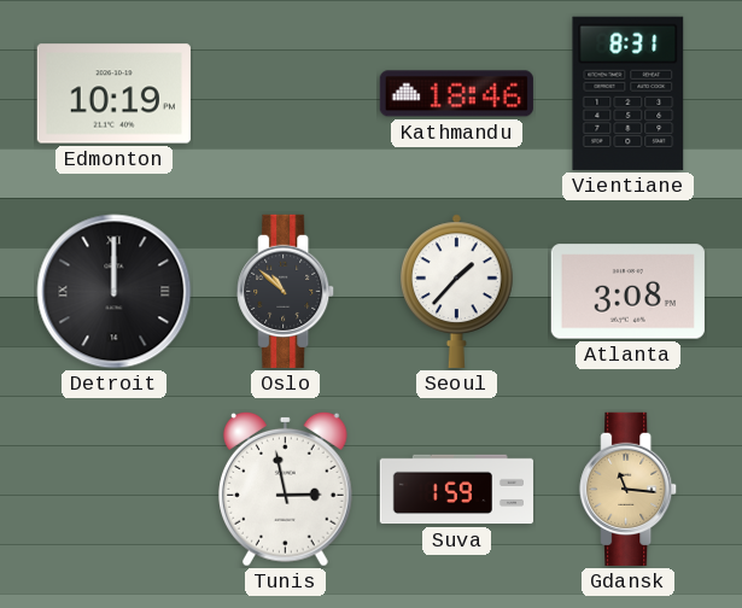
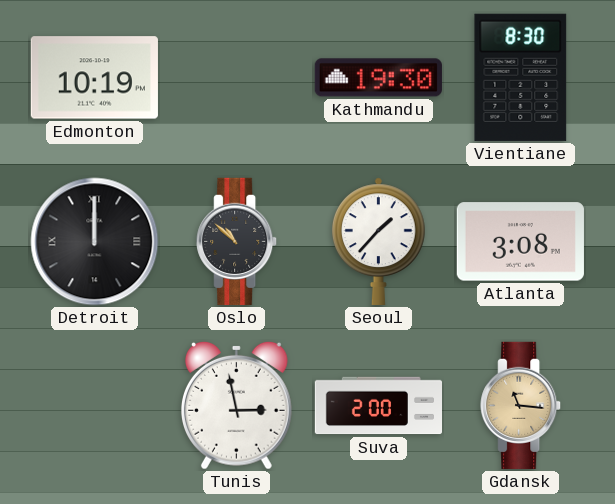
Kathmandu: 18:46 -> 19:30 (378, 78)
Vientiane: 8:31 -> 8:30 (521, 77)
Suva: 1:59 -> 2:00 (378, 406)
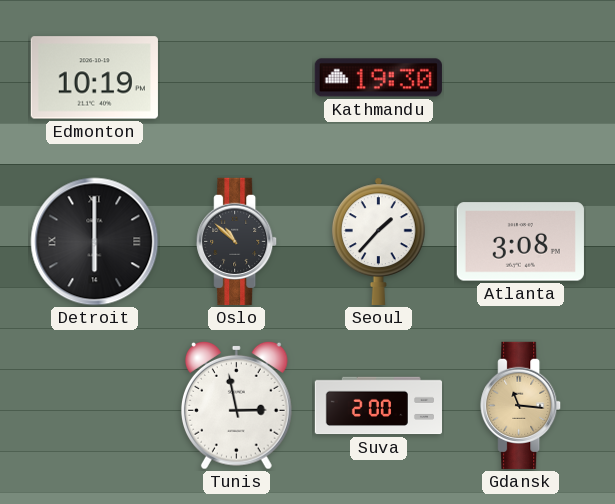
Vientiane: 8:30 -> none (521, 77)
Detroit: 12:00 -> 6:00 (95, 242)
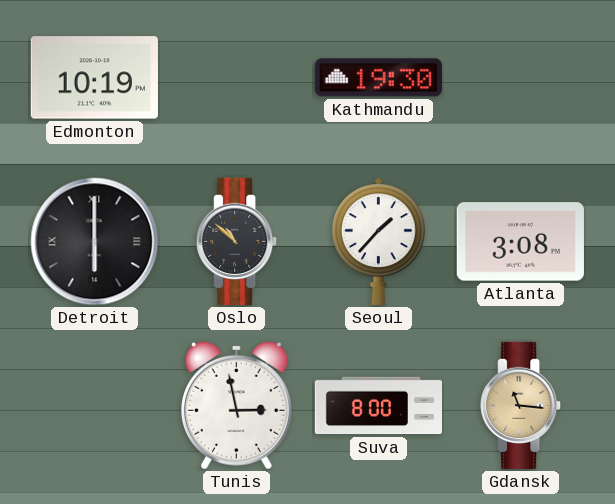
Suva: 2:00 -> 8:00 (378, 406)
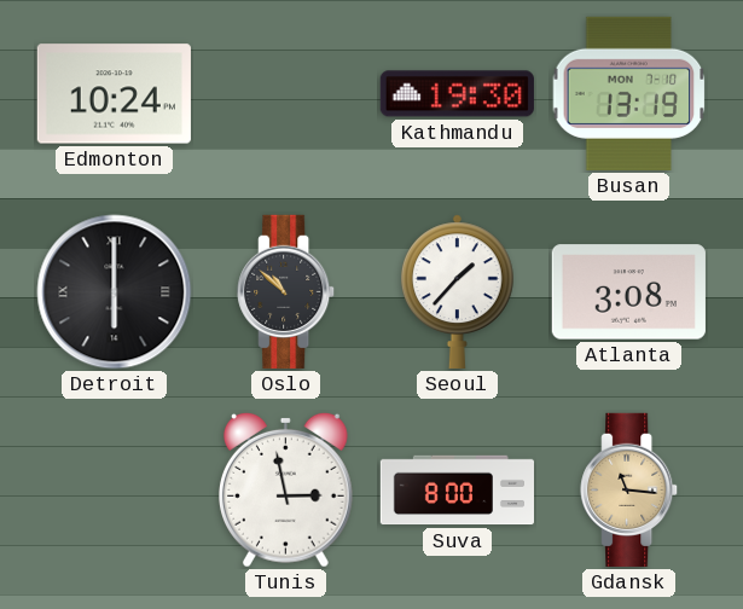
Edmonton: 10:19 -> 10:24 (114, 94)
Busan: none -> 13:19 (629, 93)
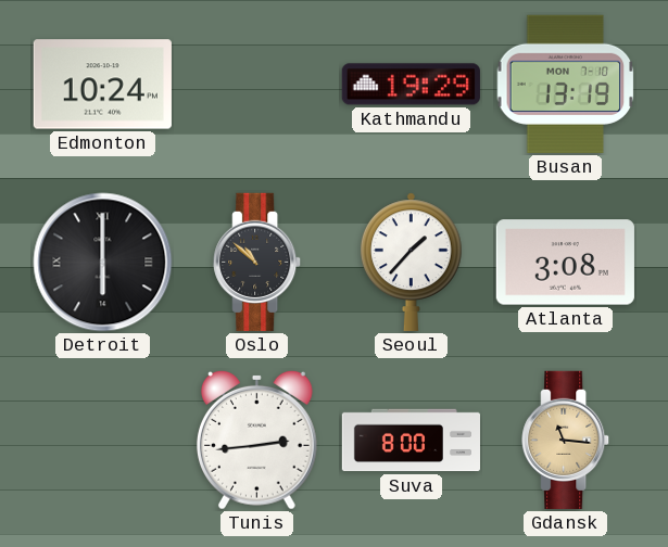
Kathmandu: 19:30 -> 19:29 (411, 85)
Tunis: 2:58 -> 2:44 (257, 440)
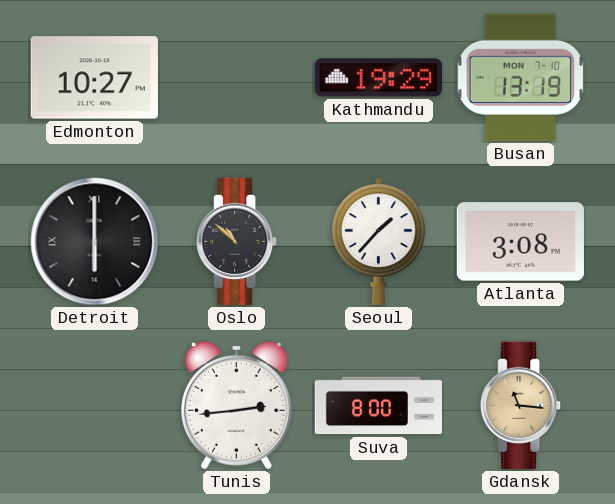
Edmonton: 10:24 -> 10:27 (94, 78)
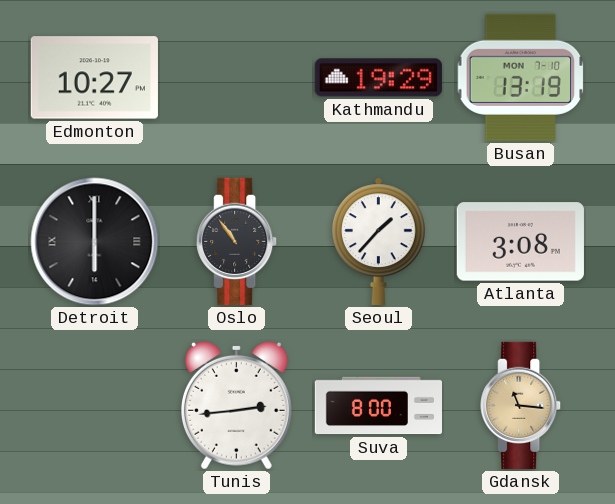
Oslo: 10:52 -> 10:54 (237, 241)
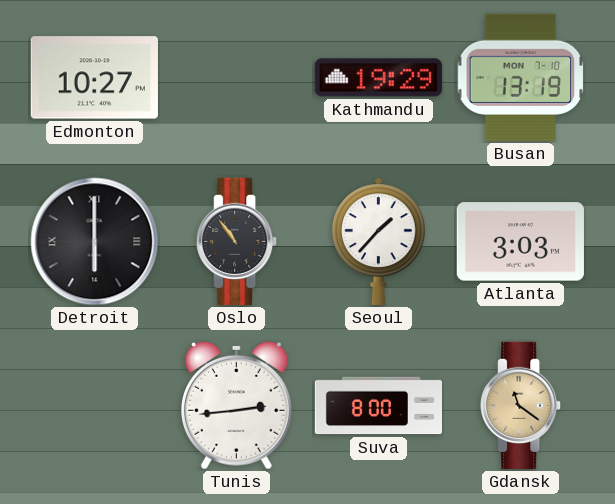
Atlanta: 3:08 -> 3:03 (520, 242)
Gdansk: 11:16 -> 11:21 (521, 405)
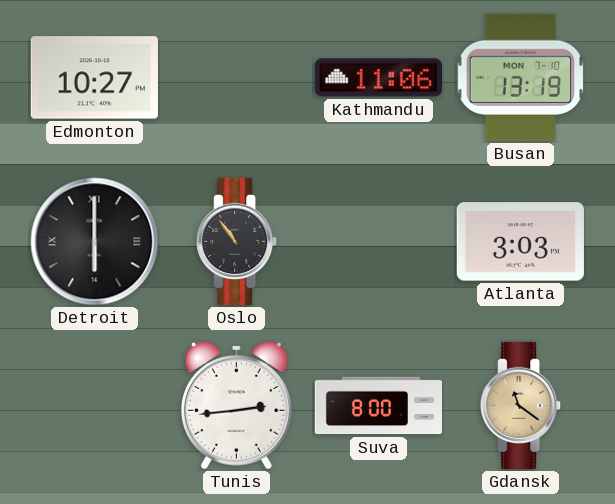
Kathmandu: 19:29 -> 11:06 (378, 78)
Seoul: 1:37 -> none (379, 241)
